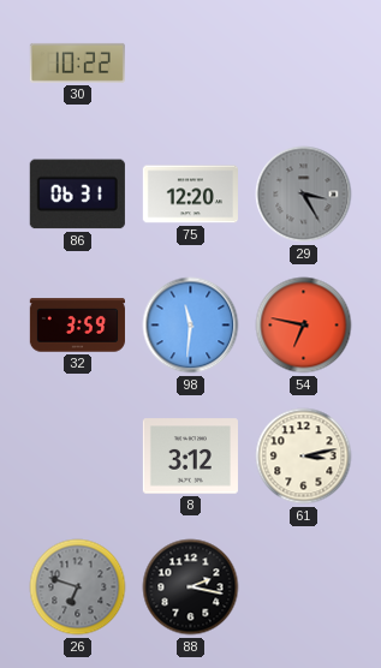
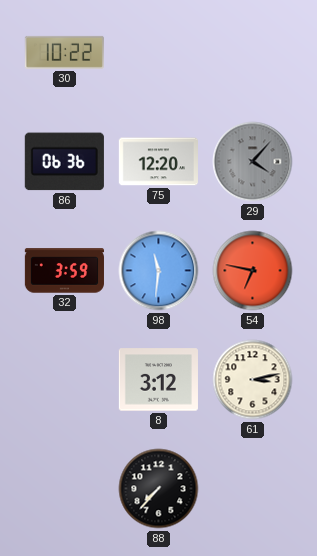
86: 06:31 -> 06:36 (64, 162)
29: 3:25 -> 4:07 (253, 162)
26: 6:48 -> none (78, 588)
88: 2:17 -> 7:37 (159, 489)
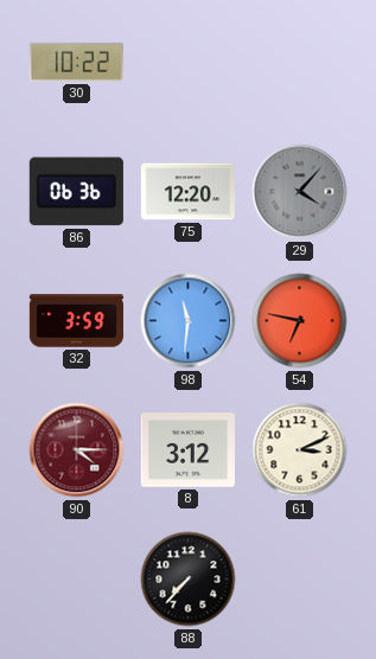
90: none -> 4:15 (77, 450)
61: 3:13 -> 3:11 (300, 450)
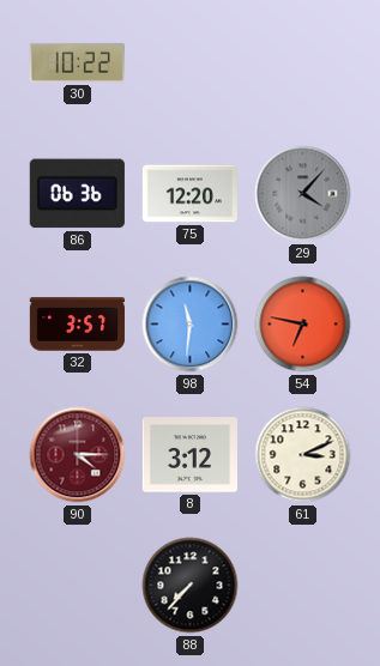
32: 3:59 -> 3:57 (77, 325)
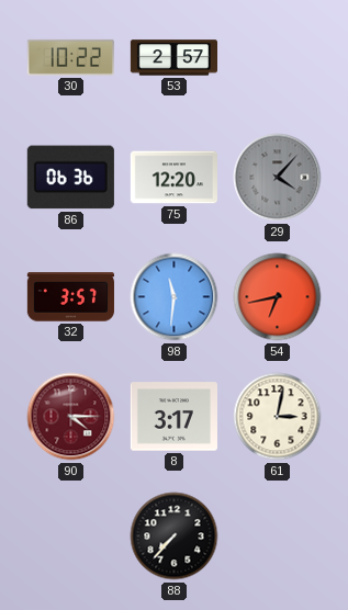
53: none -> 2:57 (173, 58)
54: 6:47 -> 6:43 (278, 297)
8: 3:12 -> 3:17 (173, 417)
61: 3:11 -> 3:02 (278, 417)
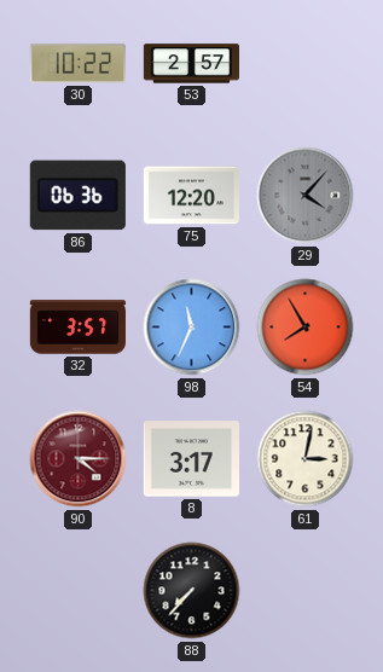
98: 11:31 -> 11:34 (192, 328)
54: 6:43 -> 7:55 (306, 328)
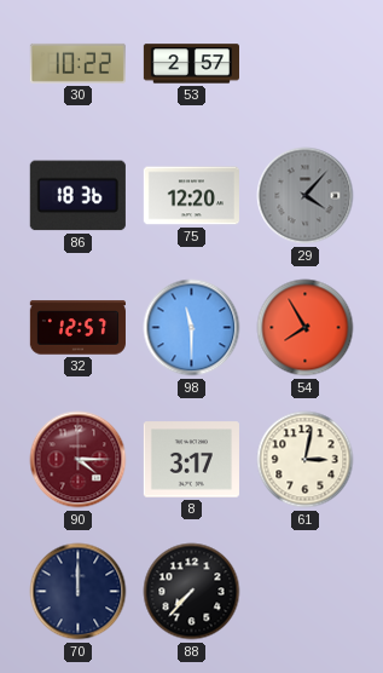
86: 06:36 -> 18:36 (77, 196)
32: 3:57 -> 12:57 (77, 328)
98: 11:34 -> 11:30 (192, 328)
70: none -> 12:00 (79, 592)
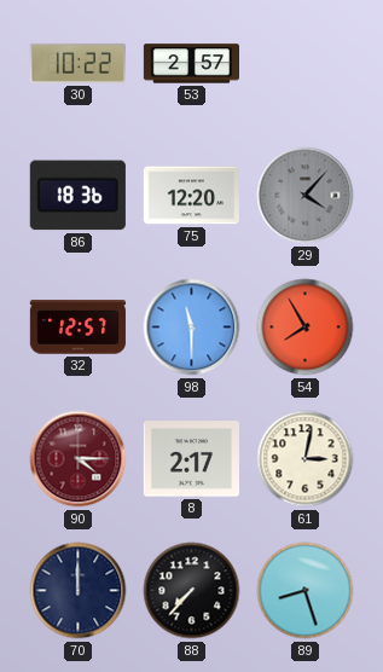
8: 3:17 -> 2:17 (191, 459)
89: none -> 8:27 (306, 591)
